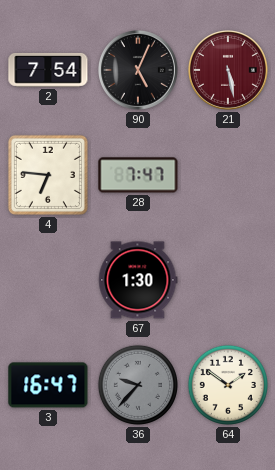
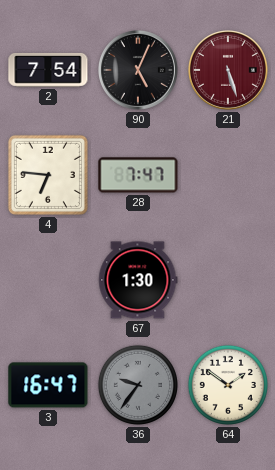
21: 5:28 -> 5:27 (228, 70)
36: 9:37 -> 9:36 (138, 385)
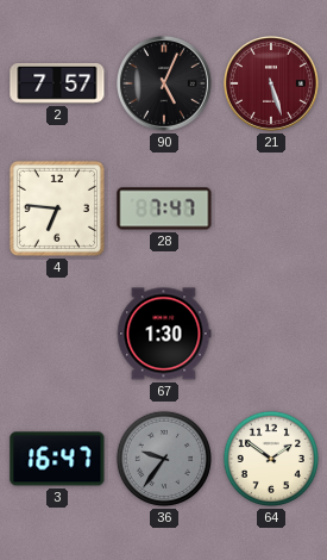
2: 7:54 -> 7:57 (57, 83)
